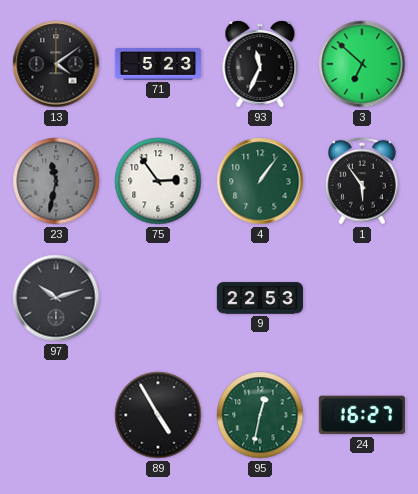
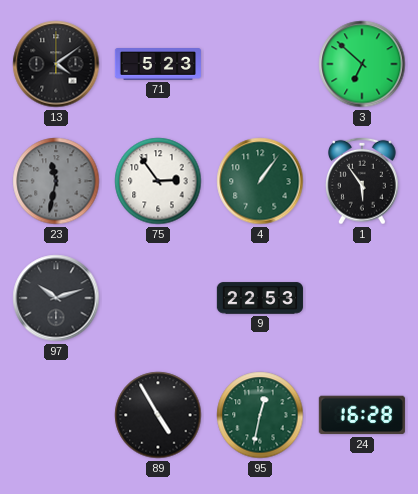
93: 11:34 -> none (260, 64)
24: 16:27 -> 16:28 (362, 415)
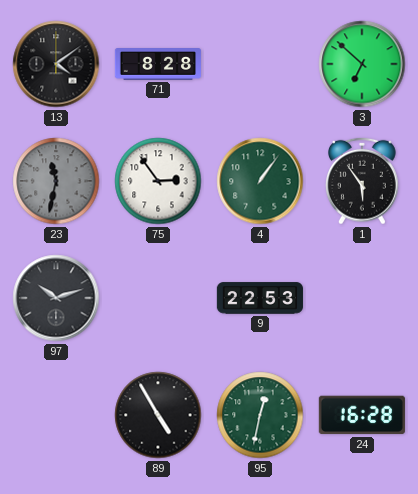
71: 5:23 -> 8:28 (157, 65)
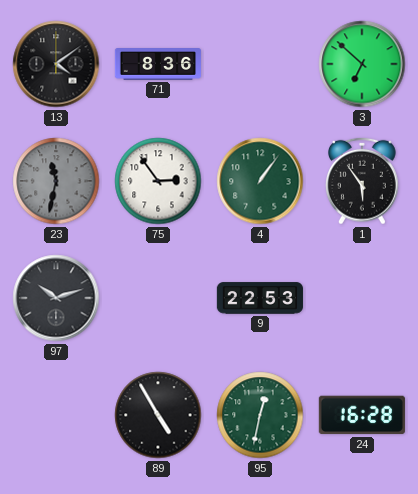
71: 8:28 -> 8:36 (157, 65)
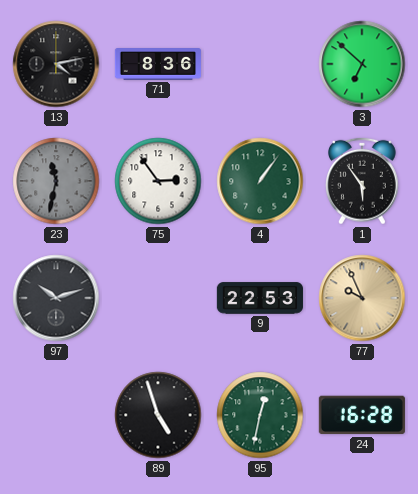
13: 4:09 -> 4:13 (56, 64)
77: none -> 9:56 (362, 298)
89: 4:55 -> 4:57 (158, 415)
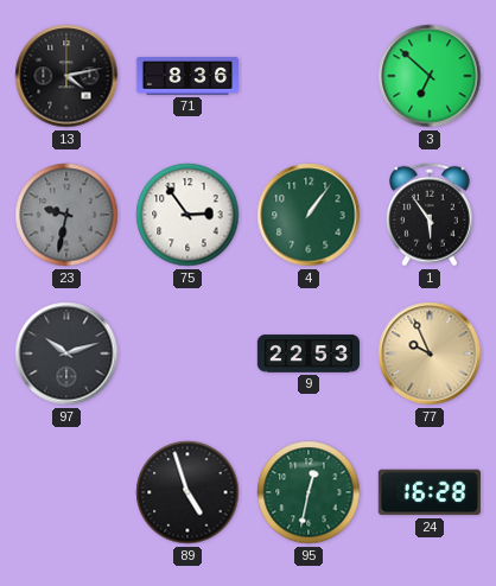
23: 11:32 -> 9:32 (66, 215)
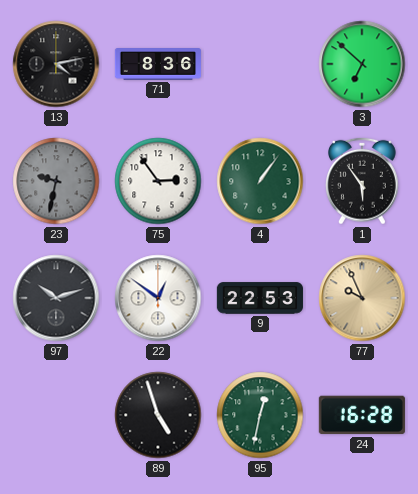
22: none -> 12:51 (158, 298)
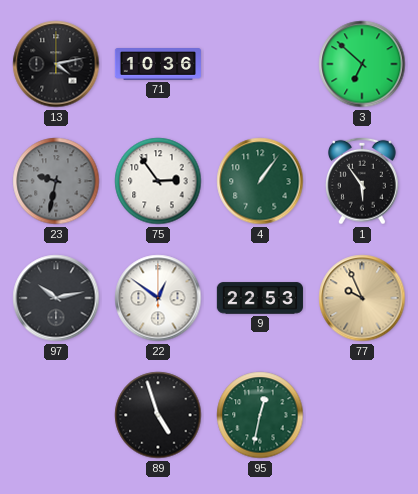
71: 8:36 -> 10:36 (157, 65)
97: 10:12 -> 10:13 (56, 298)
24: 16:28 -> none (362, 415)
